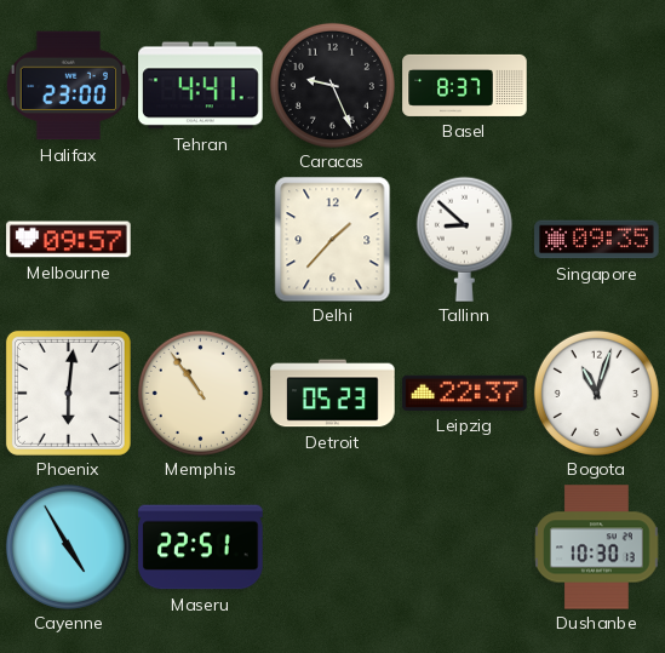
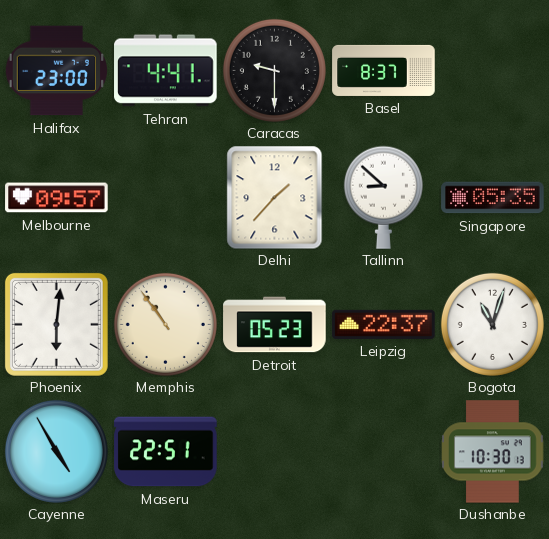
Caracas: 9:26 -> 9:30 (274, 70)
Singapore: 09:35 -> 05:35 (493, 198)
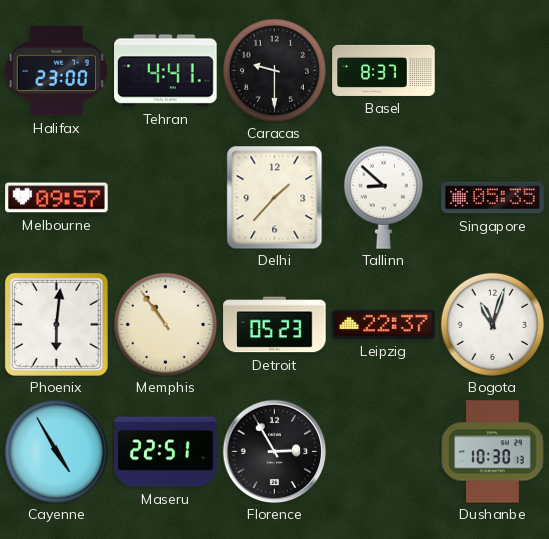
Florence: none -> 2:55 (274, 451)
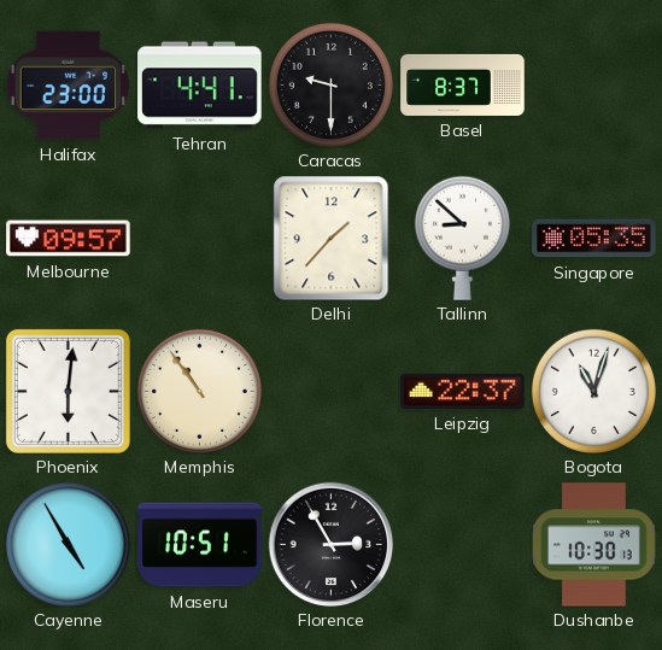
Detroit: 05:23 -> none (275, 325)
Maseru: 22:51 -> 10:51 (200, 545)
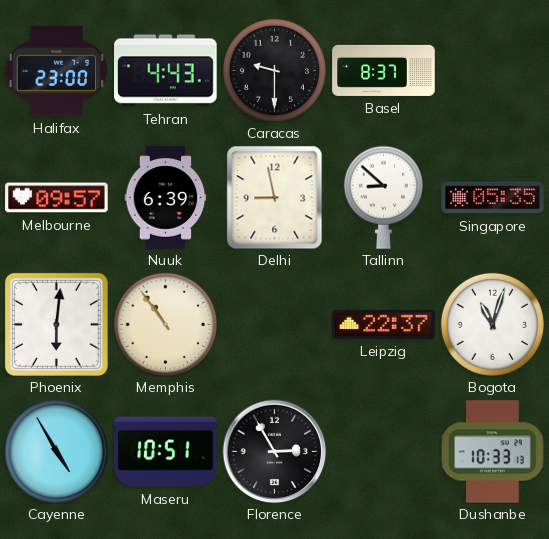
Tehran: 4:41 -> 4:43 (166, 71)
Nuuk: none -> 6:39 (166, 198)
Delhi: 1:37 -> 8:58 (275, 197)
Dushanbe: 10:30 -> 10:33 (493, 452)
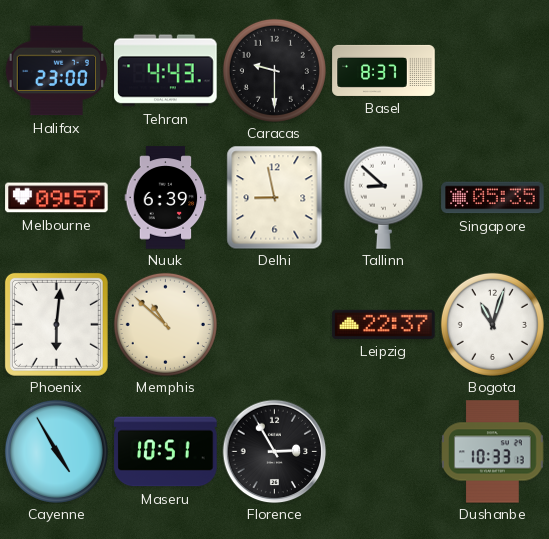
Memphis: 10:54 -> 10:52 (165, 324)
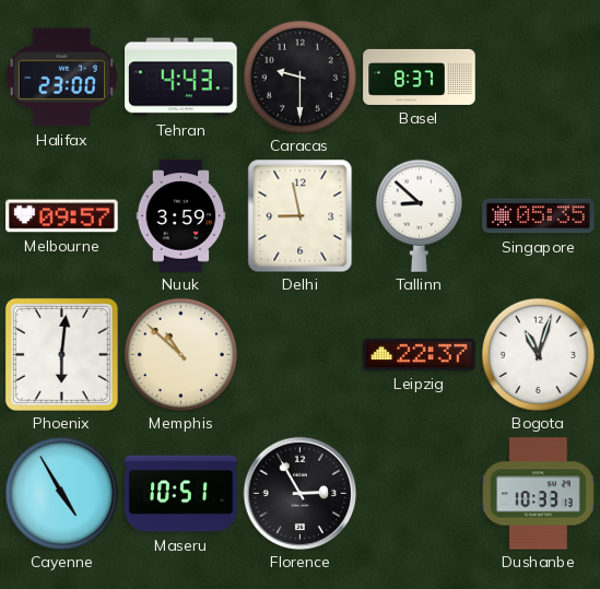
Nuuk: 6:39 -> 3:59 (181, 216)
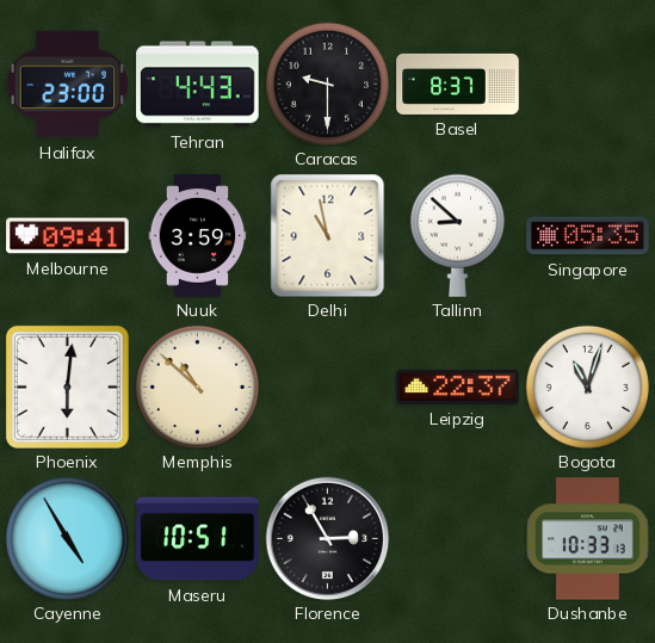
Melbourne: 09:57 -> 09:41 (68, 236)
Delhi: 8:58 -> 10:58 (328, 235)
